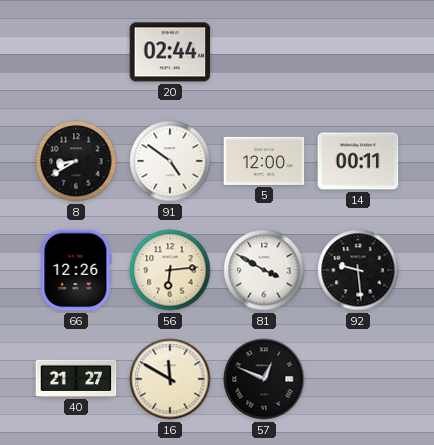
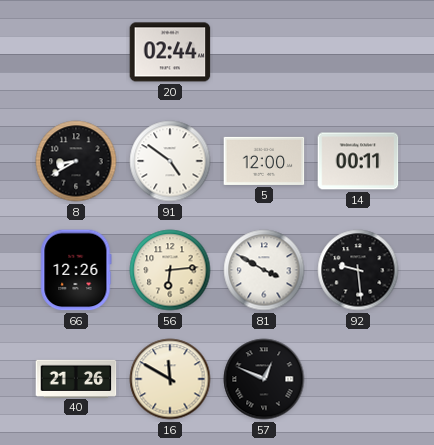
40: 21:27 -> 21:26 (76, 378)
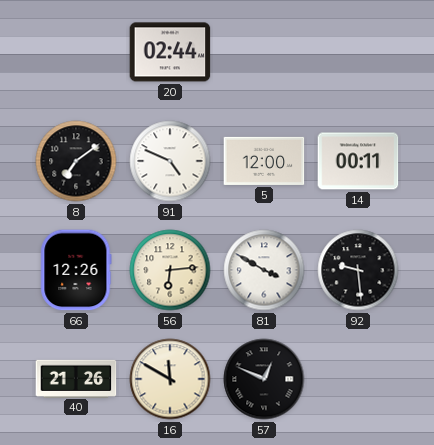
8: 8:40 -> 7:09 (76, 161)
91: 4:51 -> 4:49 (170, 161)
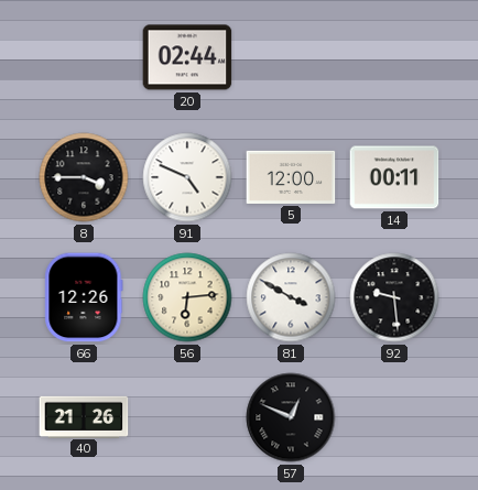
8: 7:09 -> 3:45 (84, 177)
16: 11:50 -> none (170, 379)
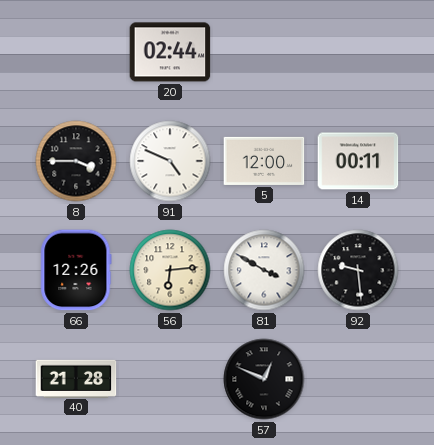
40: 21:26 -> 21:28 (76, 378)
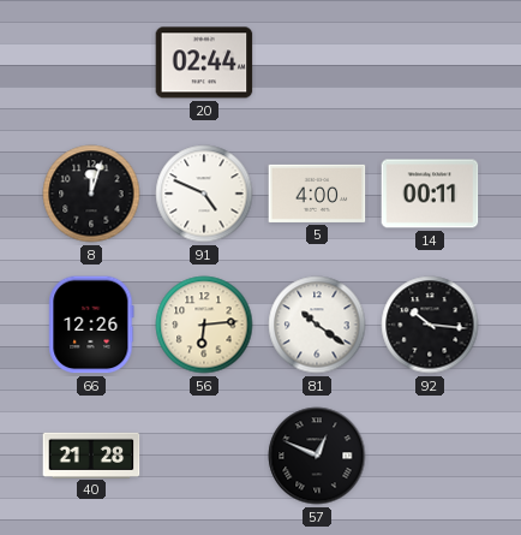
8: 3:45 -> 12:03 (91, 194)
5: 12:00 -> 4:00 (317, 194)
81: 3:50 -> 10:21 (317, 325)
92: 9:29 -> 10:16 (430, 325)
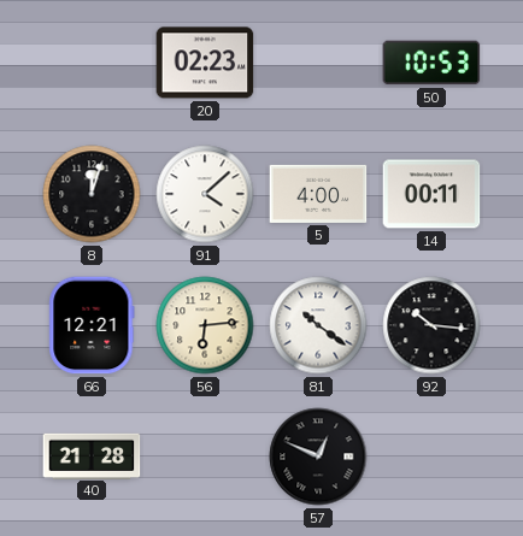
20: 02:44 -> 02:23 (205, 63)
50: none -> 10:53 (431, 63)
91: 4:49 -> 4:08 (205, 194)
66: 12:26 -> 12:21 (92, 325)
